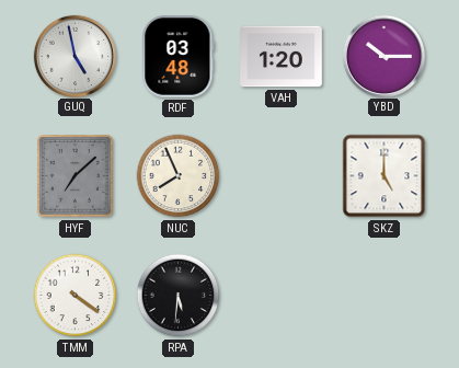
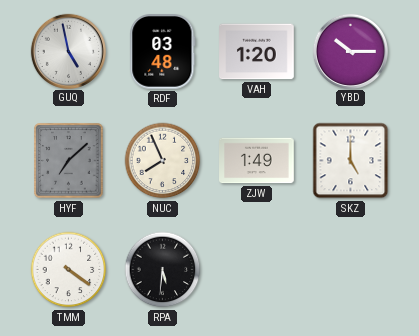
ZJW: none -> 1:49 (257, 161)
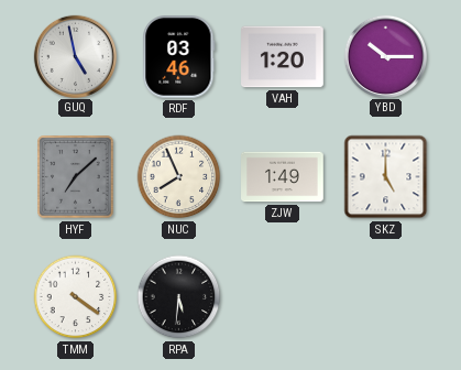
RDF: 03:48 -> 03:46 (179, 57)
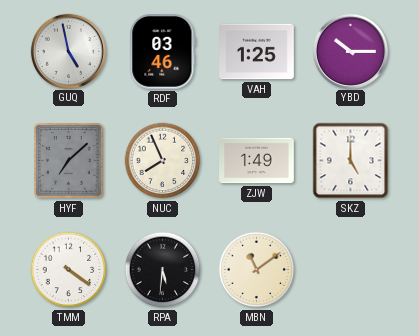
VAH: 1:20 -> 1:25 (257, 52)
MBN: none -> 11:09 (257, 270)
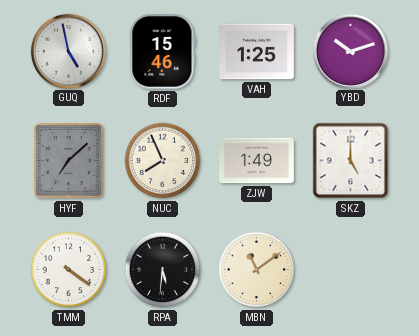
RDF: 03:46 -> 15:46 (163, 52)
YBD: 10:15 -> 10:12 (350, 51)
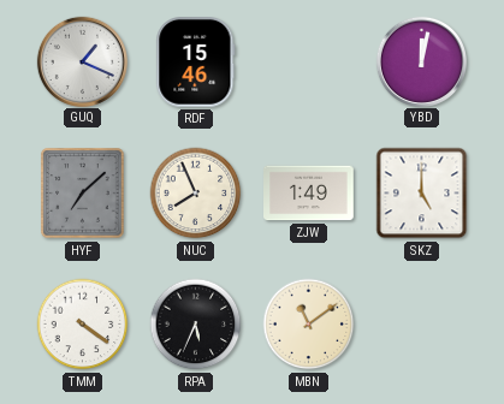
GUQ: 4:58 -> 1:19 (82, 61)
VAH: 1:25 -> none (257, 52)
YBD: 10:12 -> 12:02 (421, 61)
RPA: 5:31 -> 5:34 (196, 325)
